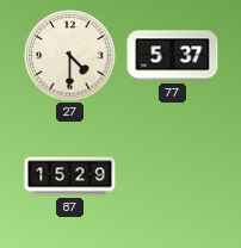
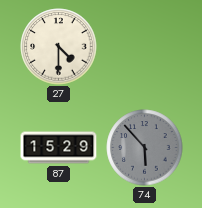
77: 5:37 -> none (173, 56)
74: none -> 5:53 (145, 148)
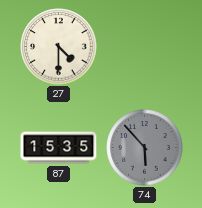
87: 15:29 -> 15:35 (59, 148)
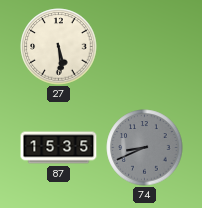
27: 4:30 -> 5:29 (59, 47)
74: 5:53 -> 8:41 (145, 148)
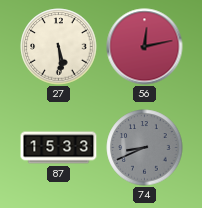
56: none -> 12:13 (145, 47)
87: 15:35 -> 15:33 (59, 148)
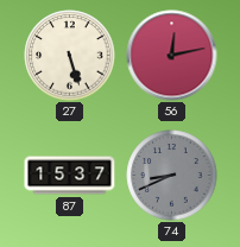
27: 5:29 -> 5:27 (70, 56)
87: 15:33 -> 15:37 (70, 176)
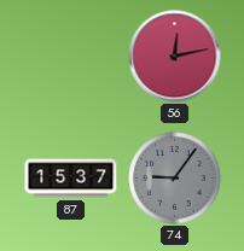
27: 5:27 -> none (70, 56)
74: 8:41 -> 9:06 (175, 179)
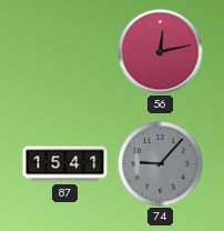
87: 15:37 -> 15:41 (65, 164)
74: 9:06 -> 9:07 (161, 164)
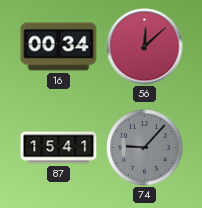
16: none -> 00:34 (59, 47)
56: 12:13 -> 12:08 (145, 47)
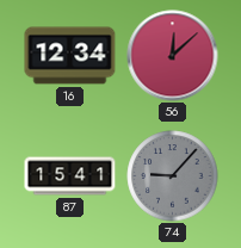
16: 00:34 -> 12:34 (70, 56)
